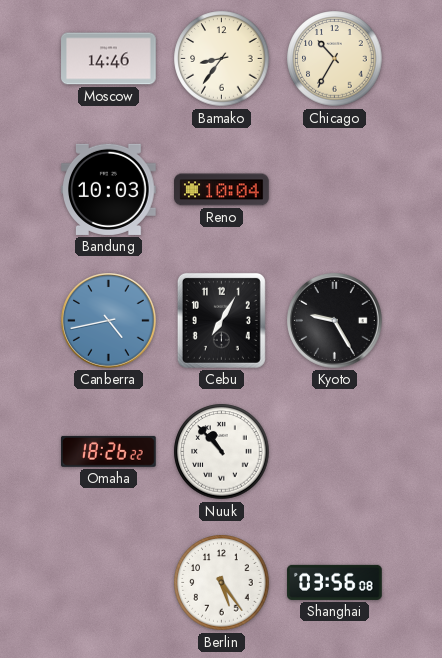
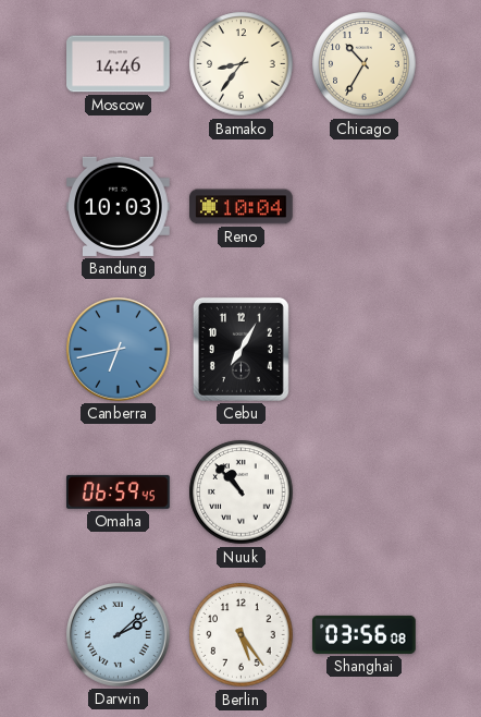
Canberra: 4:43 -> 6:43 (119, 350)
Kyoto: 9:25 -> none (335, 321)
Omaha: 18:26 -> 06:59 (119, 491)
Darwin: none -> 2:08 (119, 635)
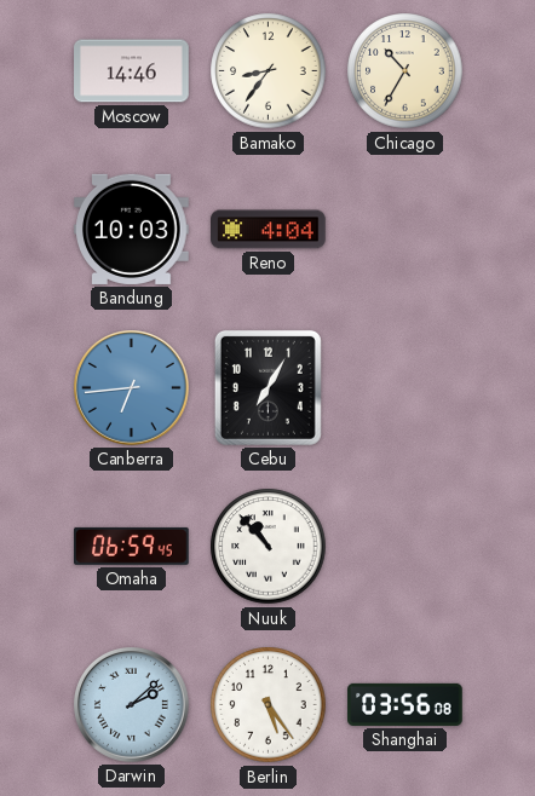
Reno: 10:04 -> 4:04 (269, 230)
Canberra: 6:43 -> 6:44 (132, 388)
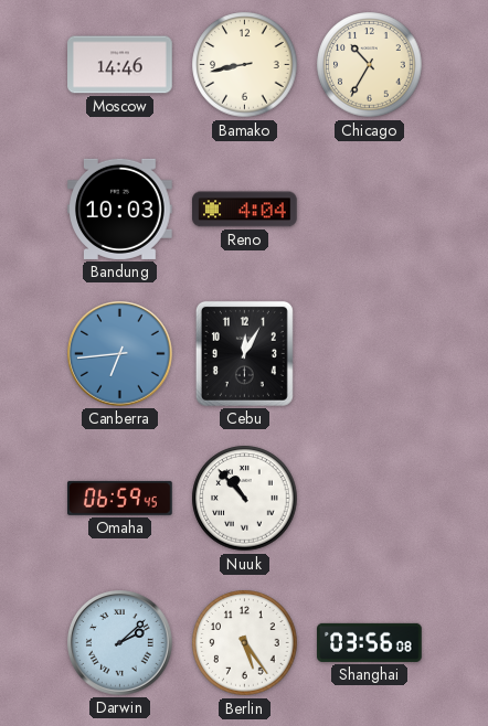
Bamako: 8:36 -> 8:43 (245, 65)
Cebu: 7:05 -> 12:05 (244, 353)
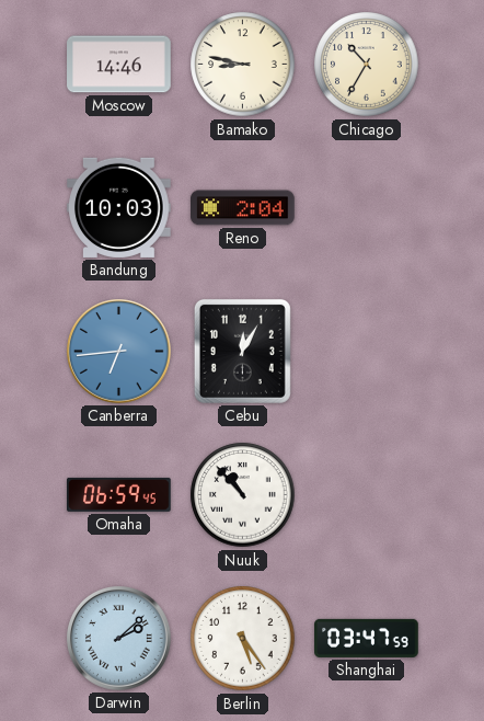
Bamako: 8:43 -> 8:47 (243, 65)
Reno: 4:04 -> 2:04 (243, 208)
Shanghai: 03:56 -> 03:47 (367, 638)
